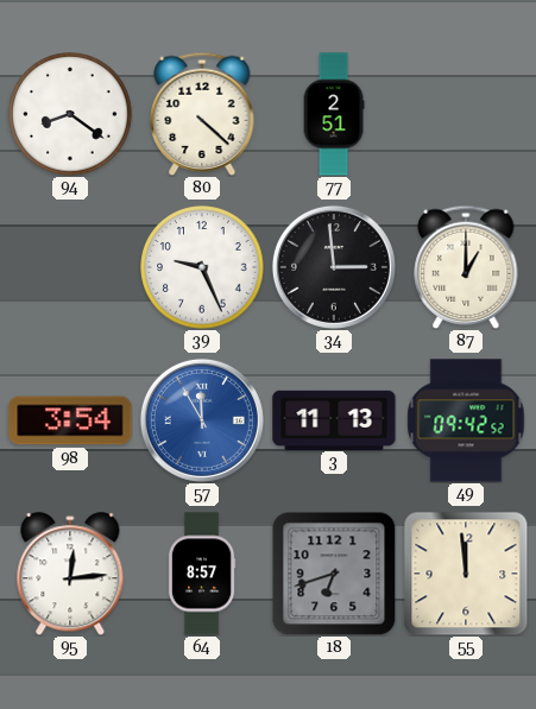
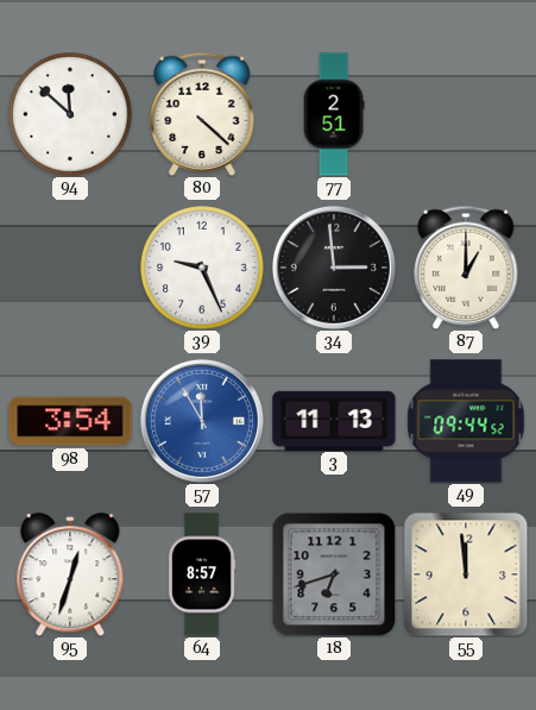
94: 8:21 -> 11:52 (70, 114)
49: 09:42 -> 09:44 (466, 421)
95: 12:14 -> 12:33 (70, 574)
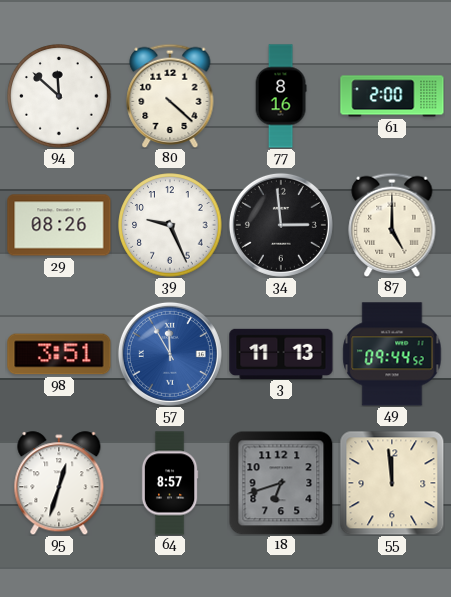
77: 2:51 -> 8:16 (281, 96)
61: none -> 2:00 (392, 96)
29: none -> 08:26 (59, 225)
87: 1:00 -> 5:00 (392, 224)
98: 3:54 -> 3:51 (59, 354)
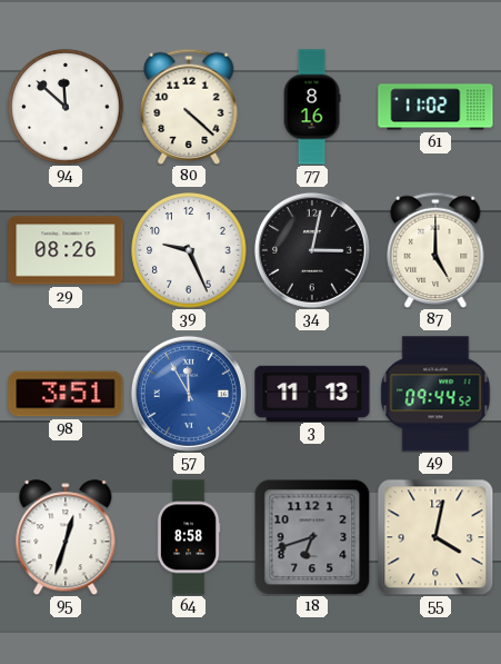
61: 2:00 -> 11:02 (435, 107)
34: 2:59 -> 3:02 (312, 250)
64: 8:57 -> 8:58 (189, 537)
55: 11:59 -> 4:02 (435, 537)
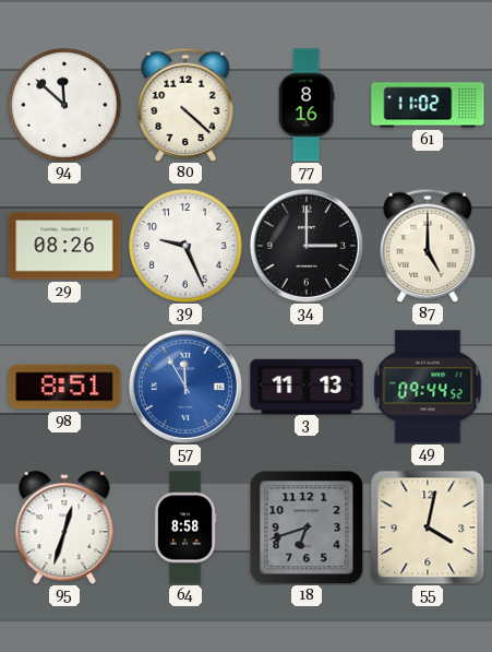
34: 3:02 -> 3:00 (307, 246)
98: 3:51 -> 8:51 (64, 387)
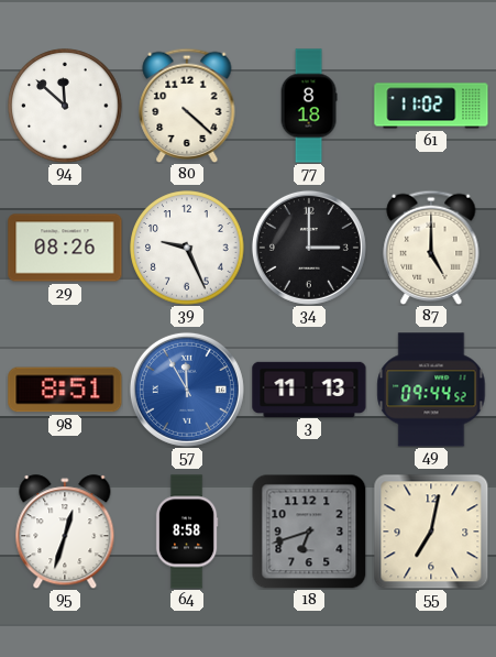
77: 8:16 -> 8:18 (309, 106)
55: 4:02 -> 7:02 (431, 532)
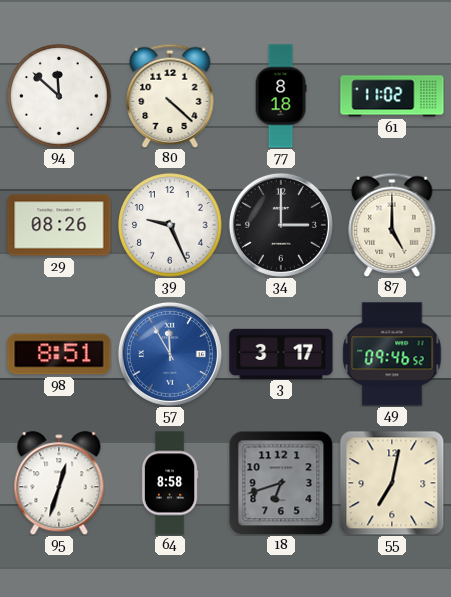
3: 11:13 -> 3:17 (281, 353)
49: 09:44 -> 09:46 (392, 354)
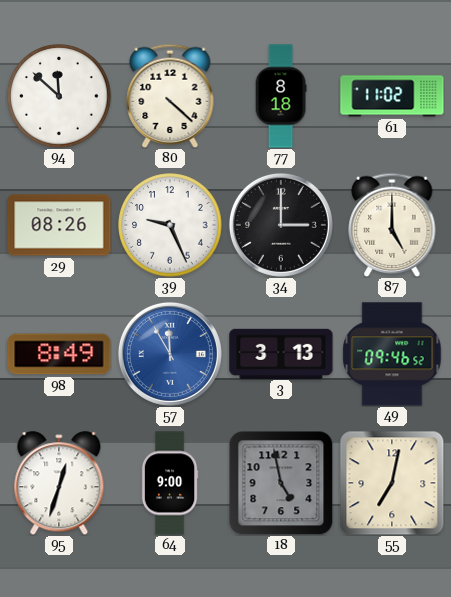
98: 8:51 -> 8:49 (59, 354)
3: 3:17 -> 3:13 (281, 353)
64: 8:58 -> 9:00 (170, 483)
18: 6:42 -> 4:58 (281, 483)
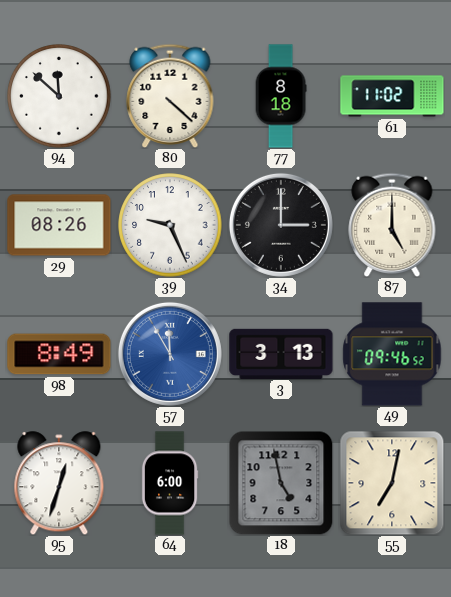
64: 9:00 -> 6:00 (170, 483)
